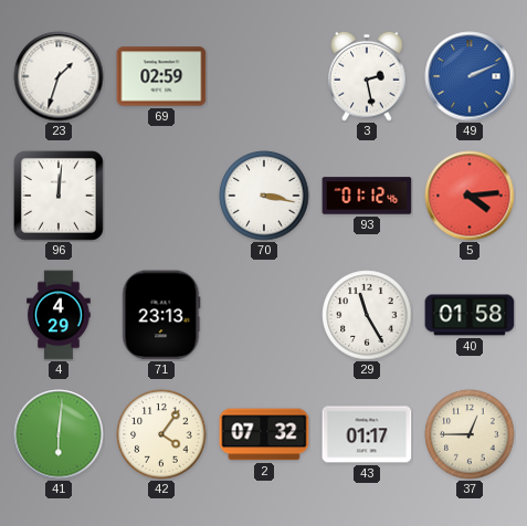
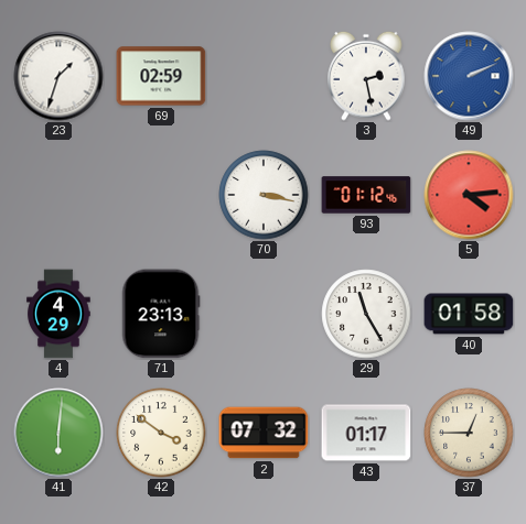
96: 12:01 -> none (59, 196)
42: 4:06 -> 3:51 (161, 433)
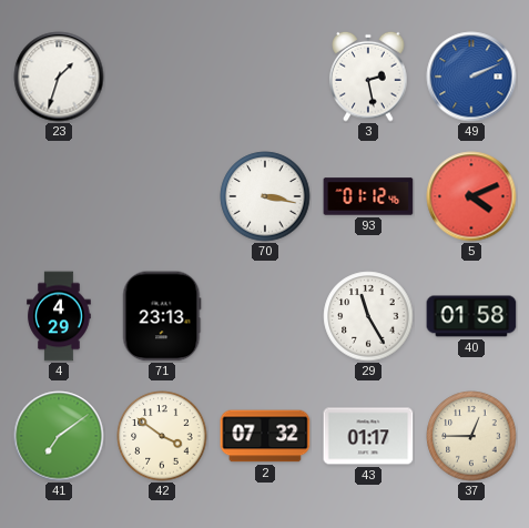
69: 02:59 -> none (161, 76)
5: 4:14 -> 4:11 (471, 196)
41: 6:01 -> 7:09 (59, 436)
